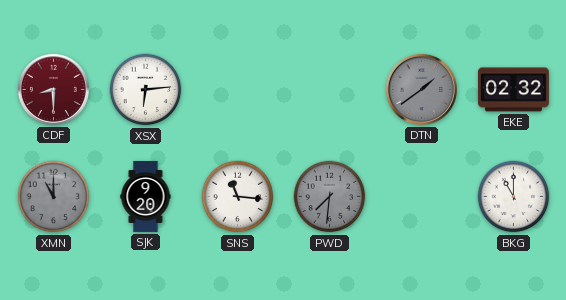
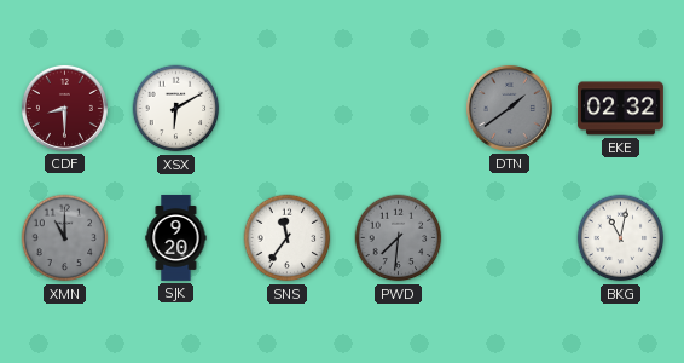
XSX: 6:14 -> 6:10 (176, 109)
SNS: 11:16 -> 11:36 (288, 238)
BKG: 11:00 -> 11:02 (621, 238)
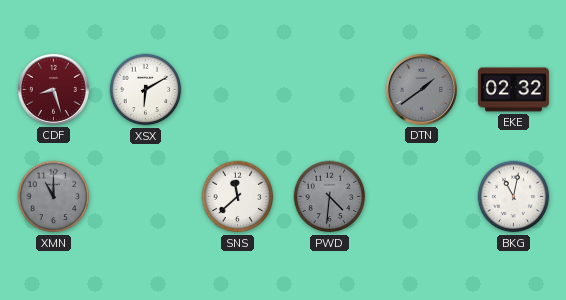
CDF: 8:30 -> 8:27 (53, 89)
SJK: 9:20 -> none (176, 237)
SNS: 11:36 -> 11:38 (238, 197)
PWD: 7:31 -> 4:31 (330, 197)
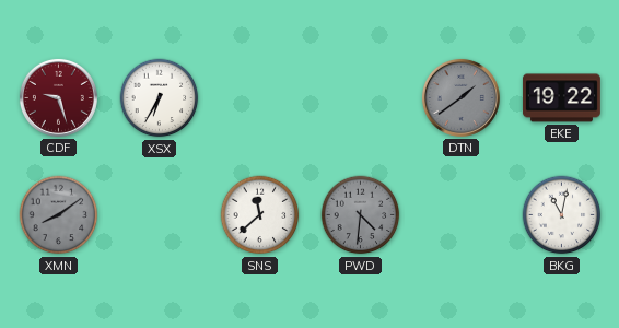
CDF: 8:27 -> 9:27 (58, 97)
XSX: 6:10 -> 6:35 (160, 98)
EKE: 02:32 -> 19:22 (561, 98)
XMN: 11:00 -> 8:09 (59, 215)
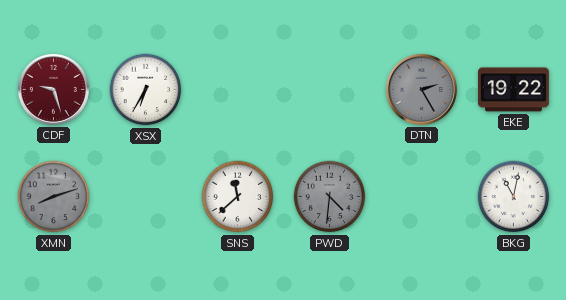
DTN: 1:39 -> 2:25 (421, 89)
XMN: 8:09 -> 8:12 (54, 197)
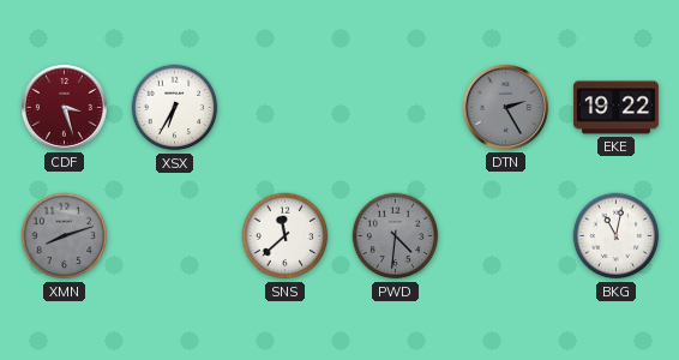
CDF: 9:27 -> 3:27 (64, 107)
